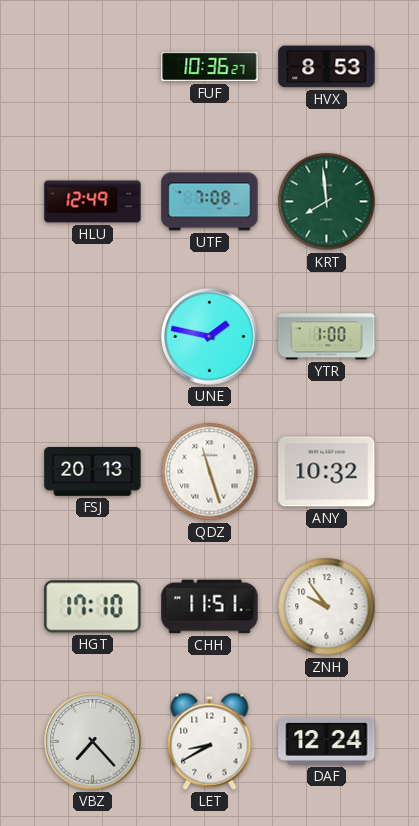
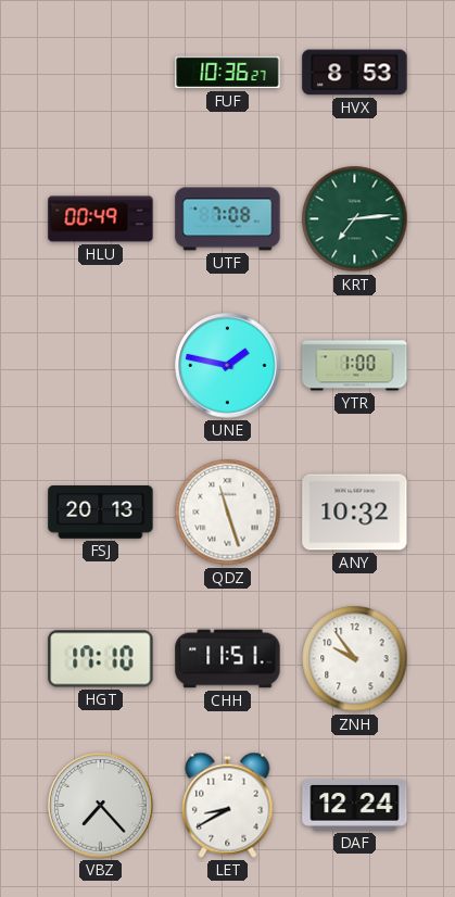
HLU: 12:49 -> 00:49 (101, 219)
KRT: 7:59 -> 7:14 (355, 219)
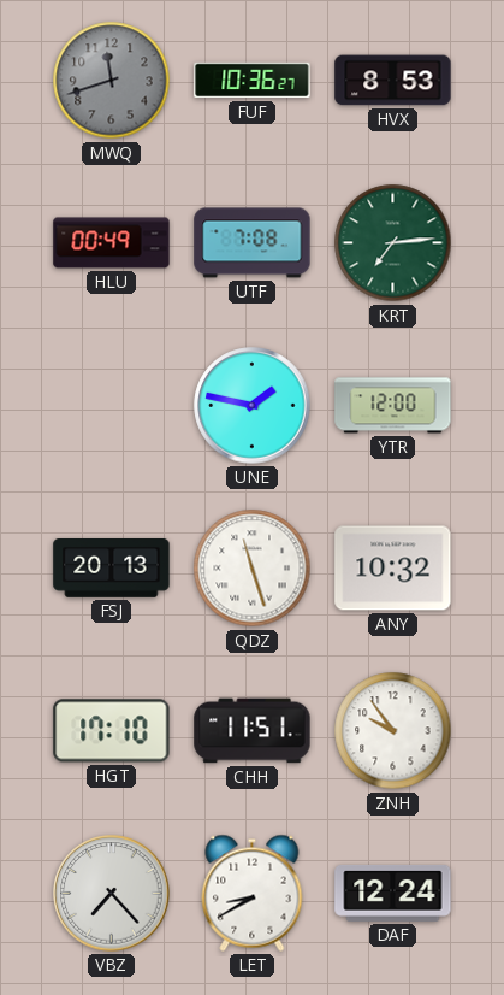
MWQ: none -> 11:42 (112, 81)
YTR: 1:00 -> 12:00 (393, 406)
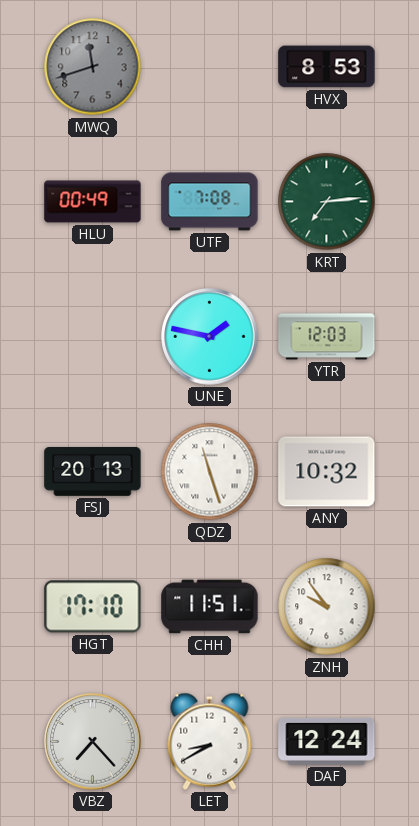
FUF: 10:36 -> none (253, 81)
YTR: 12:00 -> 12:03 (327, 337)
